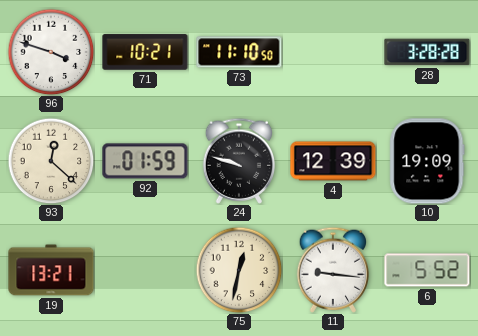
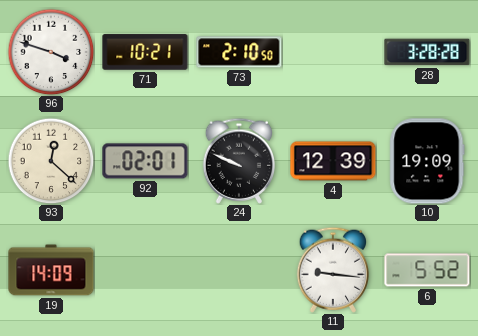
73: 11:10 -> 2:10 (239, 52)
92: 01:59 -> 02:01 (145, 161)
24: 9:48 -> 9:49 (239, 161)
19: 13:21 -> 14:09 (51, 270)
75: 12:32 -> none (239, 270)
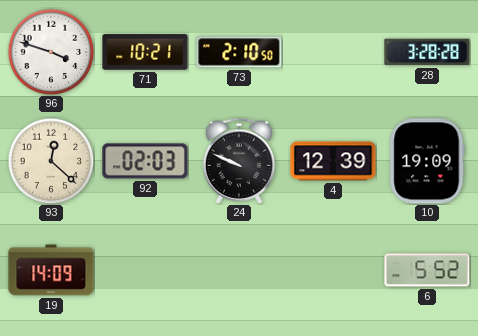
92: 02:01 -> 02:03 (145, 161)
11: 9:16 -> none (333, 270)
